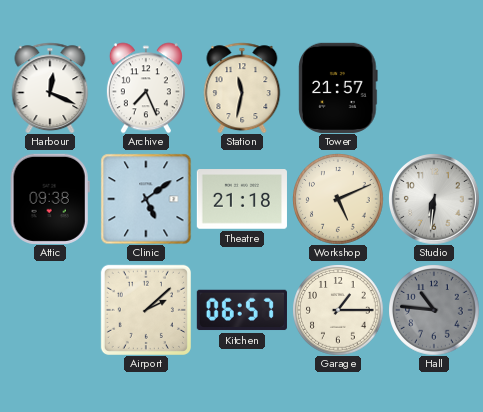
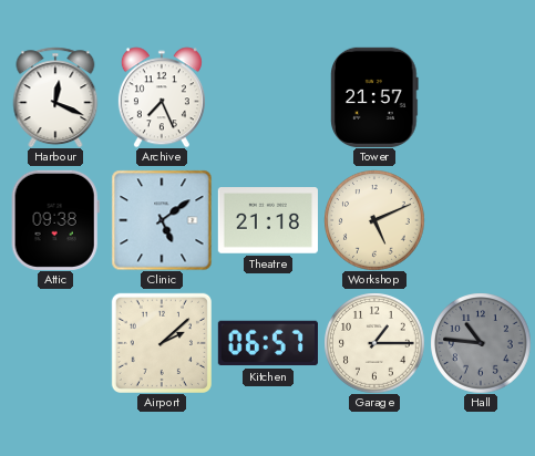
Station: 11:32 -> none (242, 88)
Studio: 6:31 -> none (434, 199)
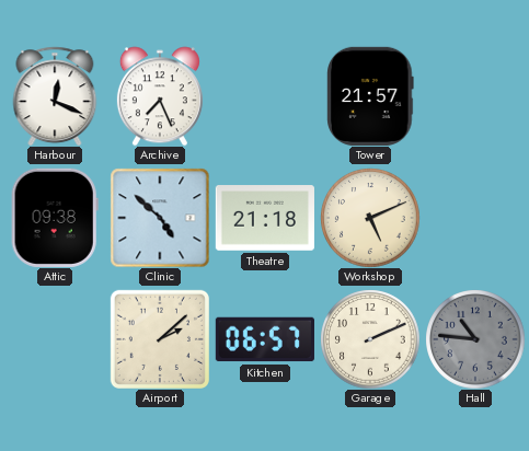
Clinic: 5:09 -> 4:52 (160, 218)
Garage: 1:15 -> 2:11 (370, 339)
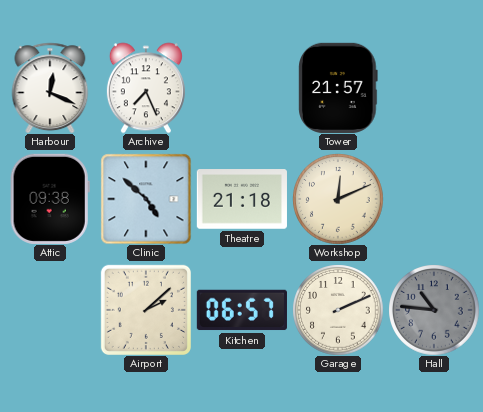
Workshop: 5:11 -> 12:11 (338, 199)
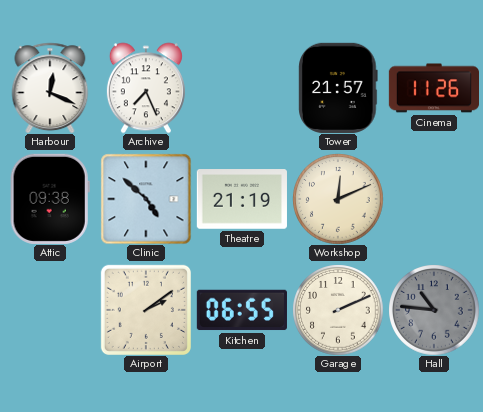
Cinema: none -> 11:26 (433, 88)
Theatre: 21:18 -> 21:19 (242, 199)
Airport: 2:08 -> 2:09 (146, 310)
Kitchen: 06:57 -> 06:55 (242, 310)
